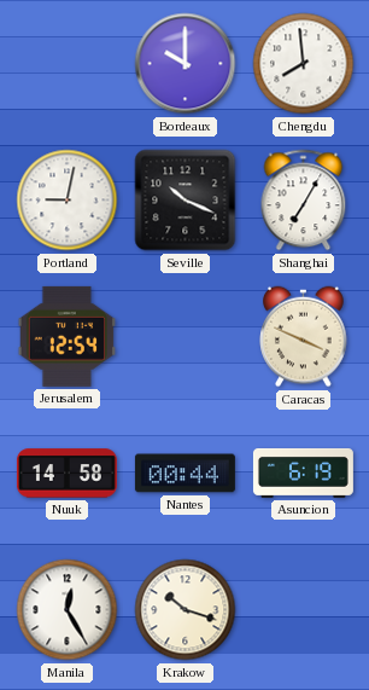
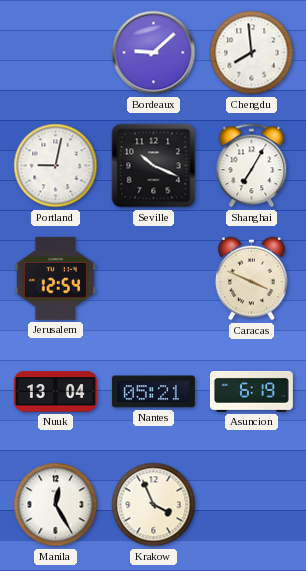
Bordeaux: 10:00 -> 9:08 (154, 53)
Nuuk: 14:58 -> 13:04 (55, 392)
Nantes: 00:44 -> 05:21 (153, 392)
Krakow: 10:18 -> 3:56 (154, 505)
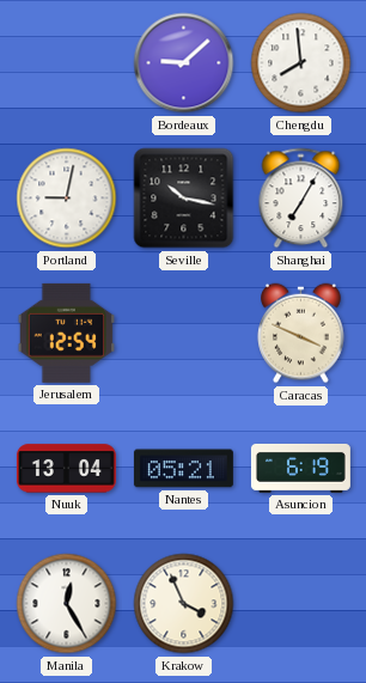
Seville: 10:19 -> 10:17 (184, 199)
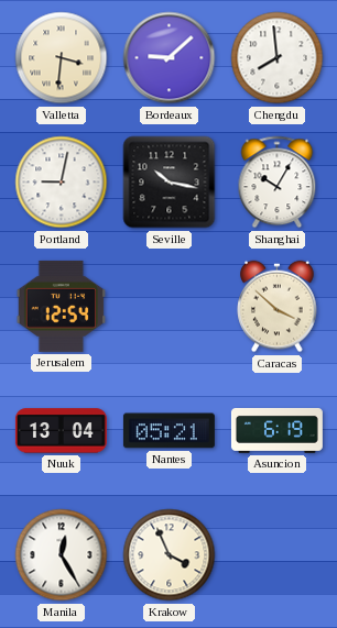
Valletta: none -> 3:31 (62, 58)
Shanghai: 7:05 -> 10:05 (278, 183)
Caracas: 3:49 -> 3:52 (278, 307)
